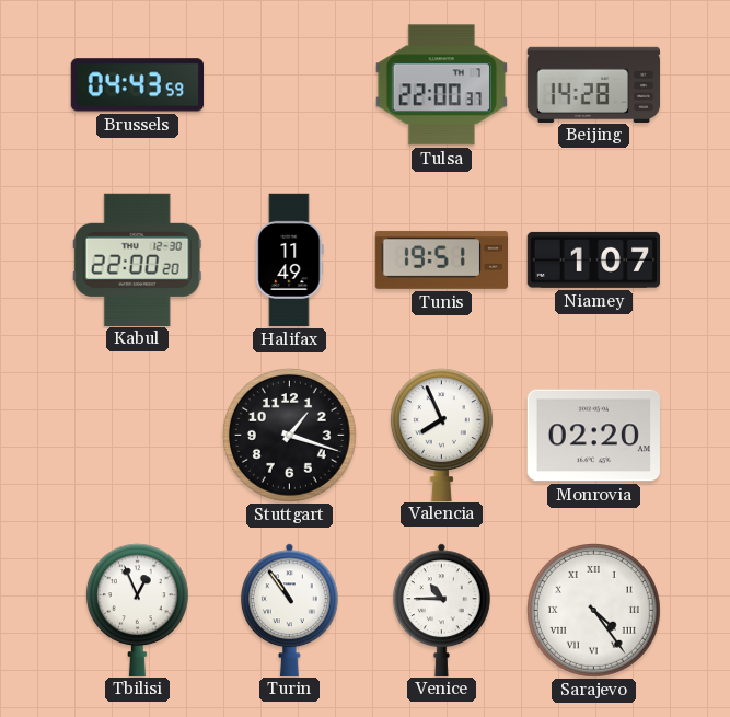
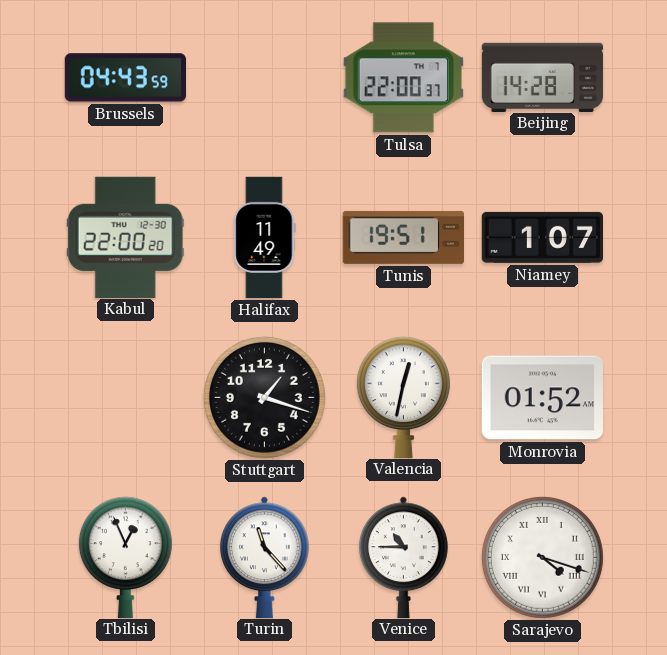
Valencia: 7:56 -> 12:32 (403, 397)
Monrovia: 02:20 -> 01:52 (542, 398)
Turin: 10:54 -> 11:23 (265, 557)
Sarajevo: 4:24 -> 4:18 (542, 557)
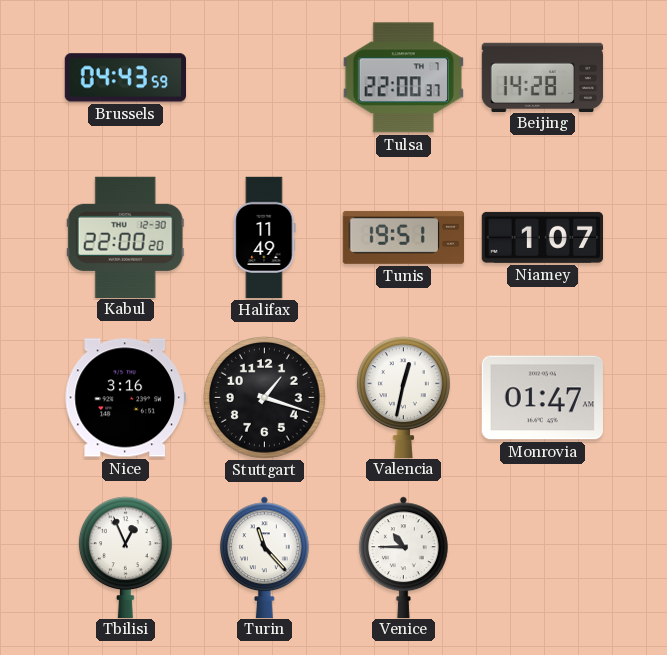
Nice: none -> 3:16 (125, 398)
Monrovia: 01:52 -> 01:47 (542, 398)
Sarajevo: 4:18 -> none (542, 557)
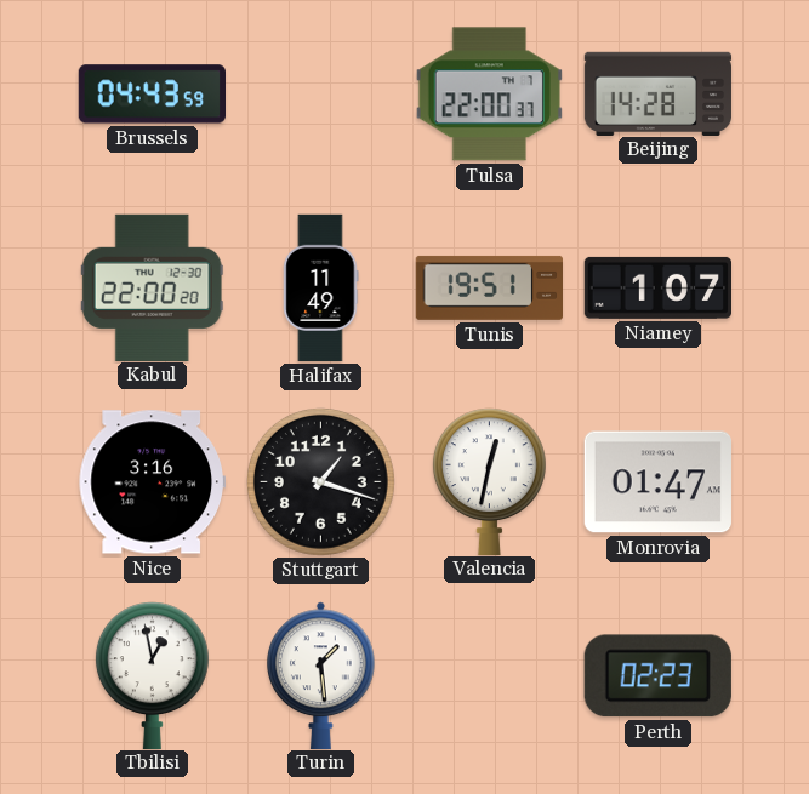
Tbilisi: 12:56 -> 12:58 (152, 675)
Turin: 11:23 -> 1:29 (321, 675)
Venice: 10:45 -> none (404, 557)
Perth: none -> 02:23 (657, 676)
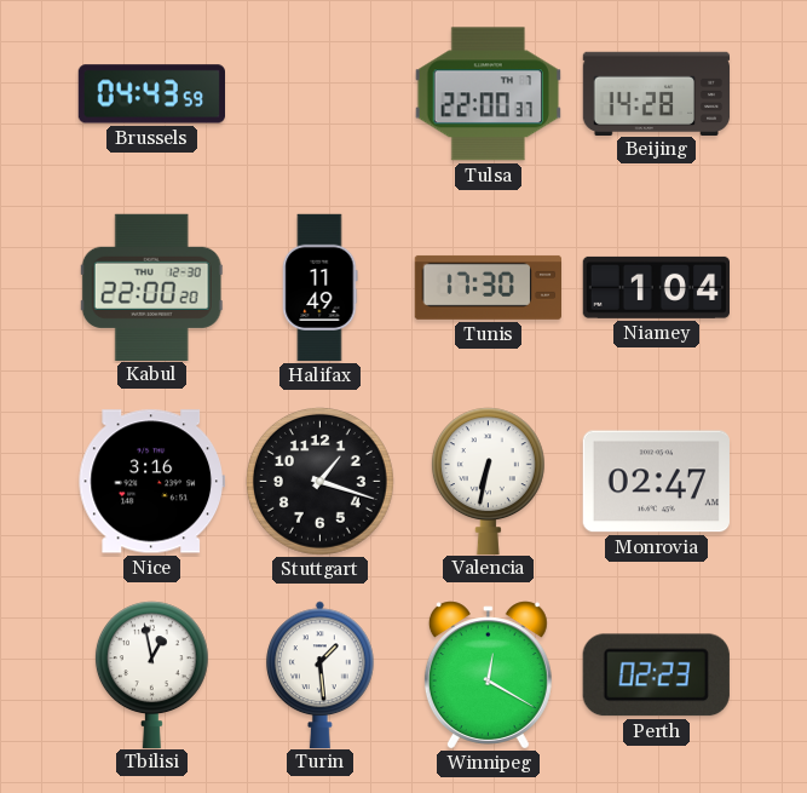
Tunis: 19:51 -> 17:30 (488, 287)
Niamey: 1:07 -> 1:04 (656, 287)
Valencia: 12:32 -> 6:32 (488, 481)
Monrovia: 01:47 -> 02:47 (656, 482)
Winnipeg: none -> 12:20 (488, 676)
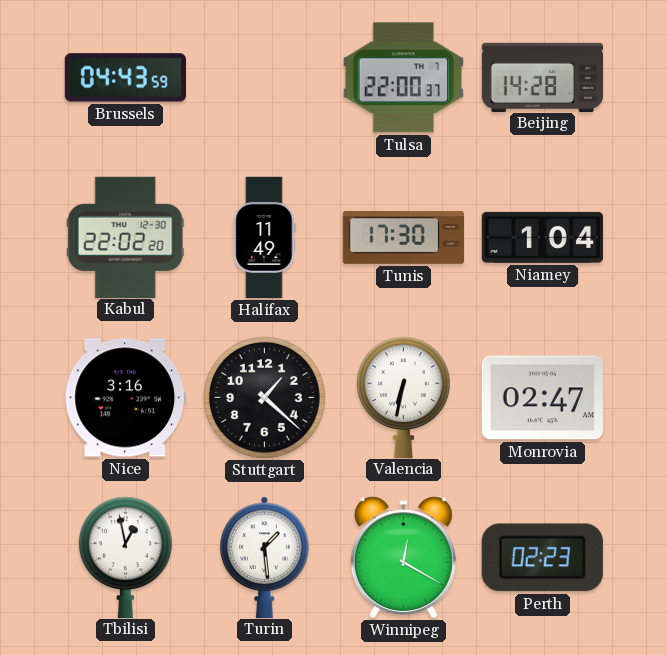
Kabul: 22:00 -> 22:02 (125, 237)
Stuttgart: 1:18 -> 1:22 (264, 397)
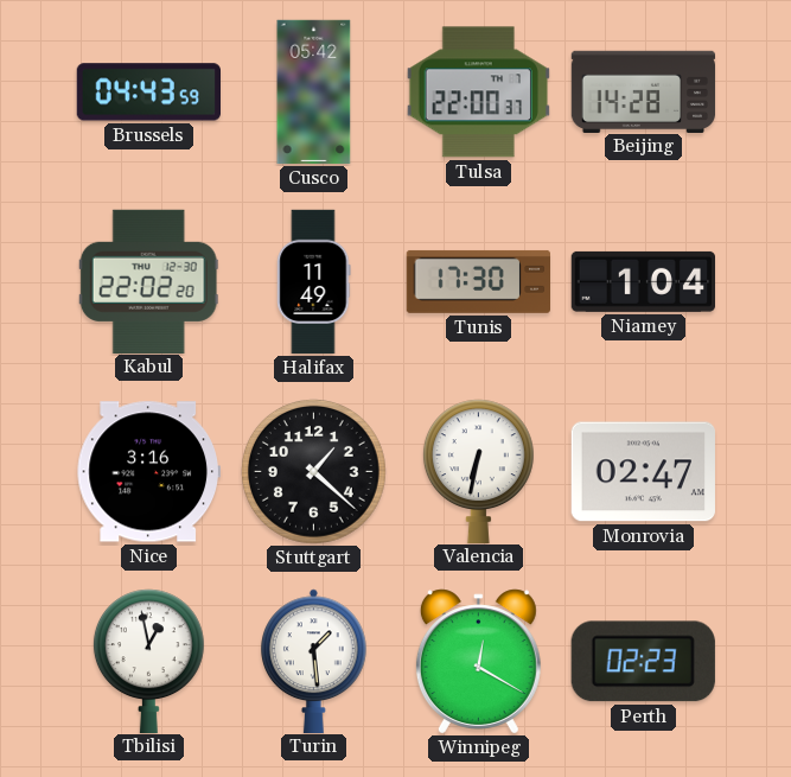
Cusco: none -> 05:42 (314, 93)
